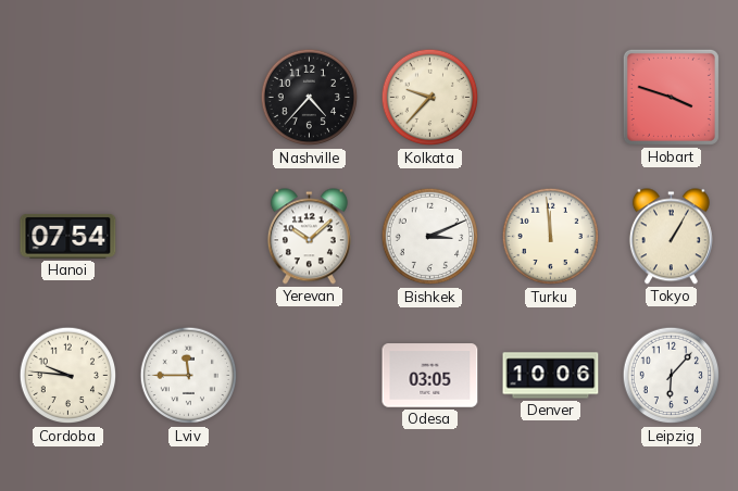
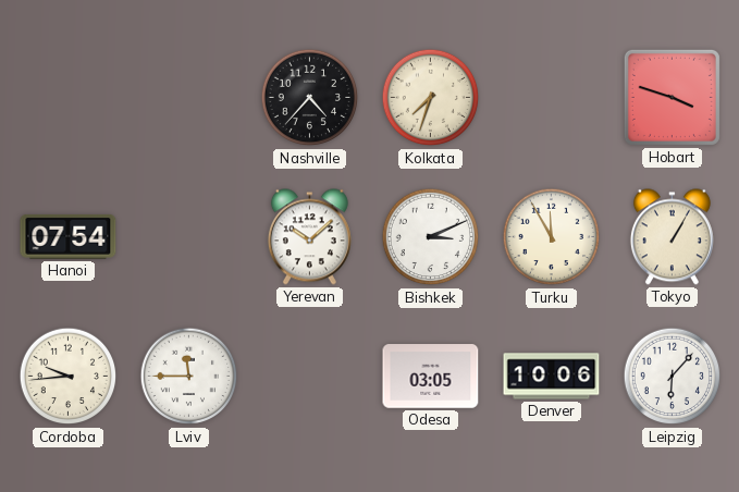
Kolkata: 9:37 -> 7:33 (431, 98)
Turku: 11:59 -> 11:55 (552, 237)
Cordoba: 9:46 -> 9:44 (69, 377)
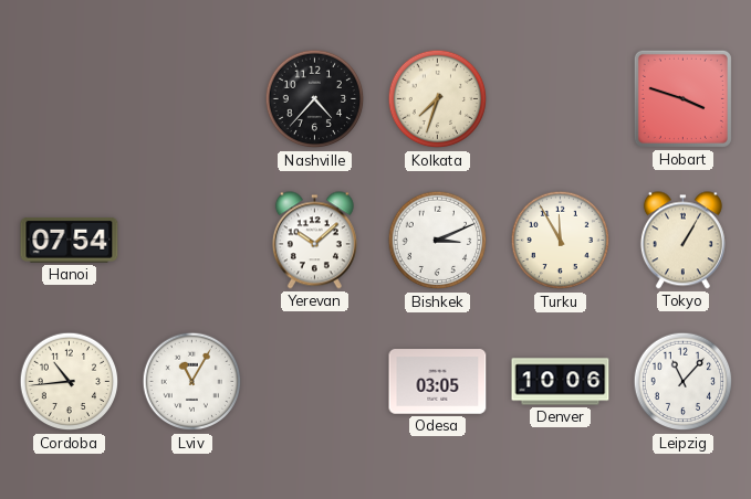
Cordoba: 9:44 -> 10:44 (70, 382)
Lviv: 11:45 -> 11:05 (192, 382)
Leipzig: 6:07 -> 11:07 (684, 382)
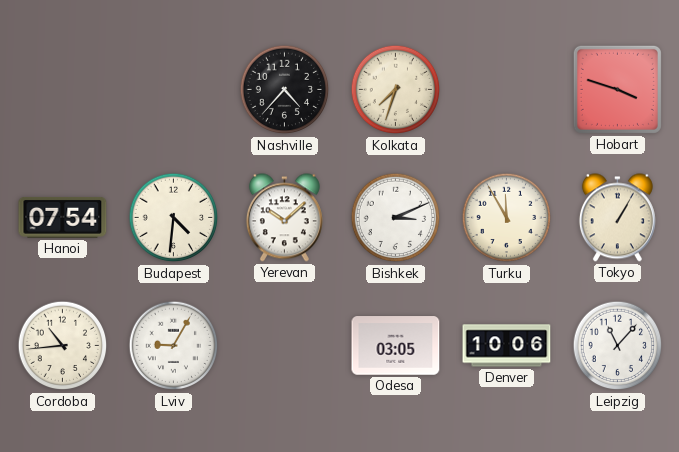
Budapest: none -> 4:31 (174, 218)
Lviv: 11:05 -> 9:05 (174, 346)
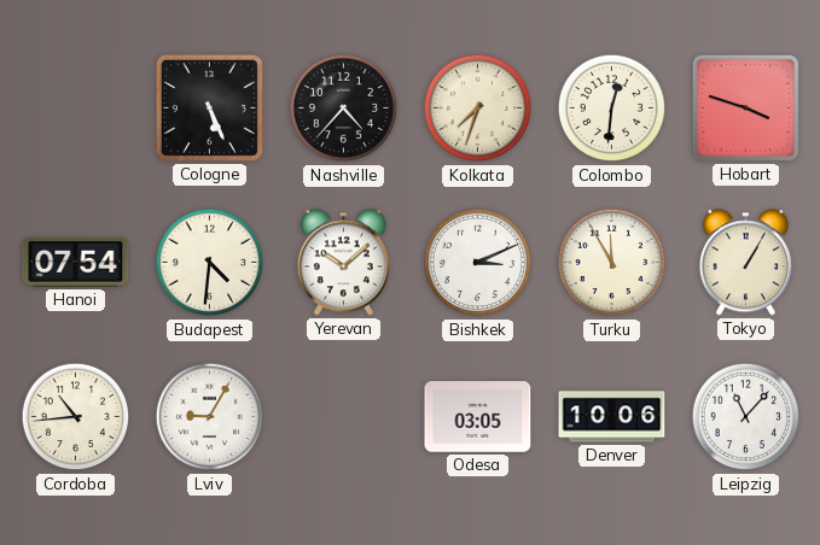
Cologne: none -> 5:26 (209, 107)
Colombo: none -> 12:31 (612, 109)
